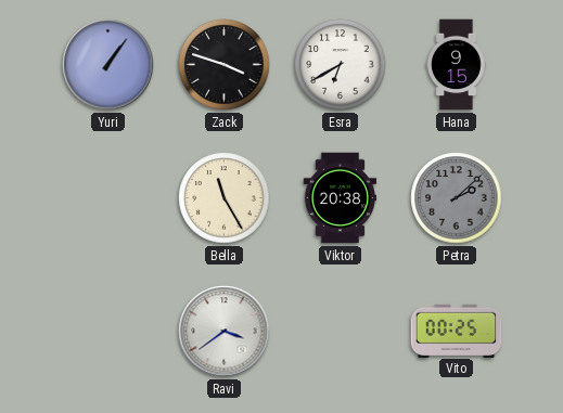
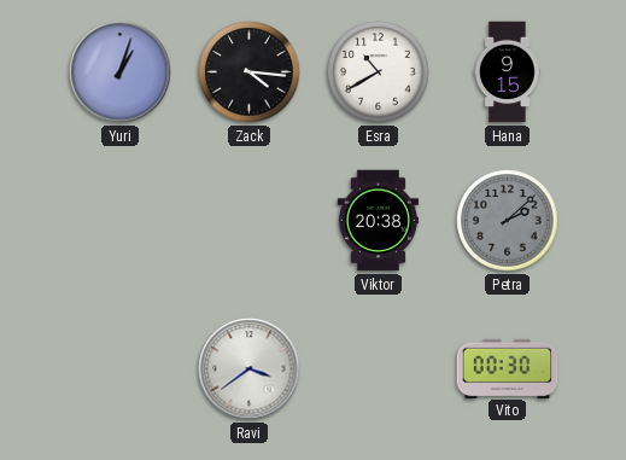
Yuri: 1:06 -> 1:03 (121, 72)
Zack: 3:48 -> 4:16 (250, 72)
Esra: 6:40 -> 10:40 (379, 72)
Bella: 11:25 -> none (225, 198)
Vito: 00:25 -> 00:30 (508, 368)
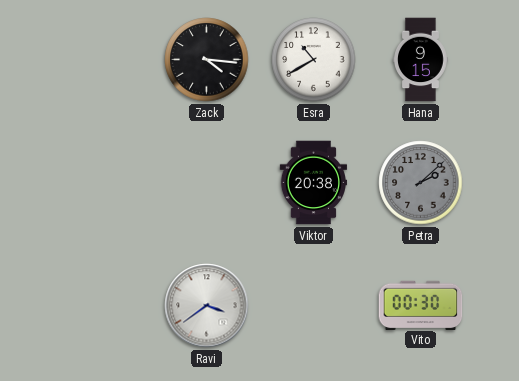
Yuri: 1:03 -> none (121, 72)
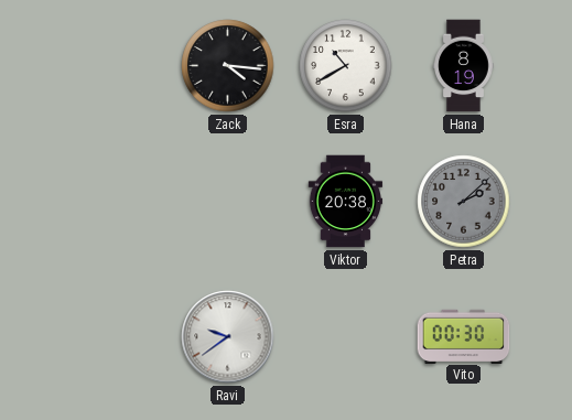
Hana: 9:15 -> 8:19 (464, 66)
Ravi: 3:39 -> 9:39 (228, 337)
